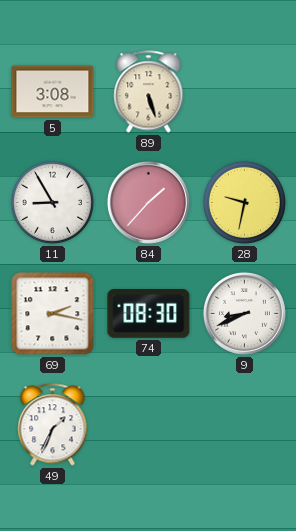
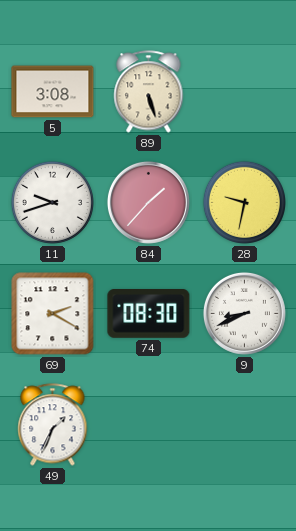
11: 8:55 -> 9:42 (52, 202)
69: 2:17 -> 2:20 (53, 314)
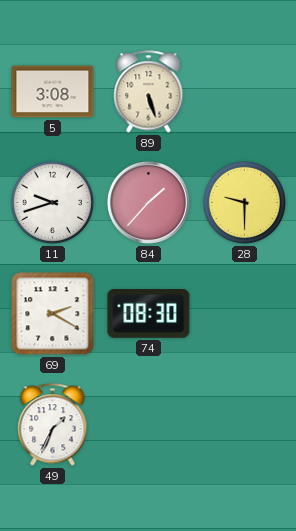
28: 9:32 -> 9:30 (244, 202)
9: 8:41 -> none (244, 313)
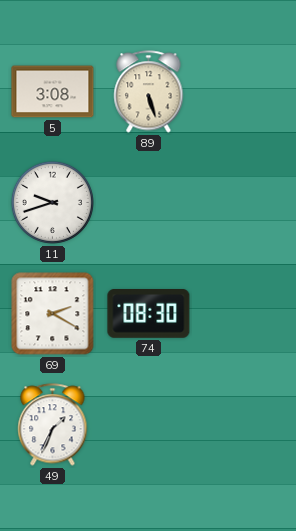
84: 1:37 -> none (148, 202)
28: 9:30 -> none (244, 202)
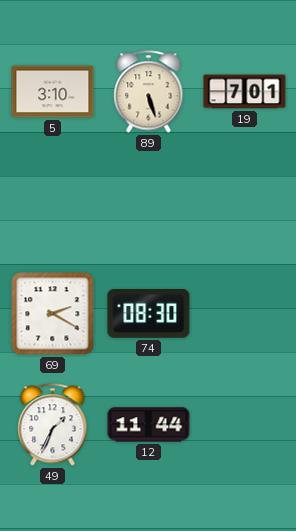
5: 3:08 -> 3:10 (53, 92)
19: none -> 7:01 (245, 92)
11: 9:42 -> none (52, 202)
12: none -> 11:44 (149, 425)
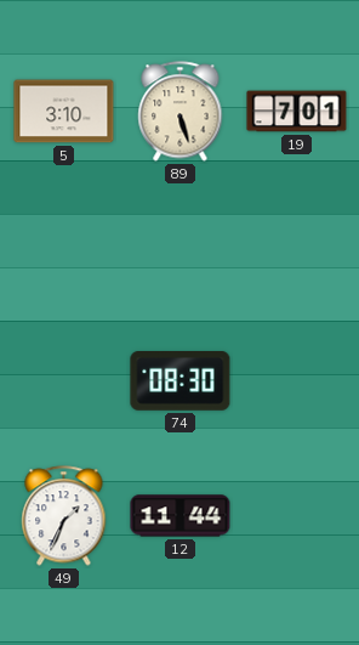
69: 2:20 -> none (53, 314)
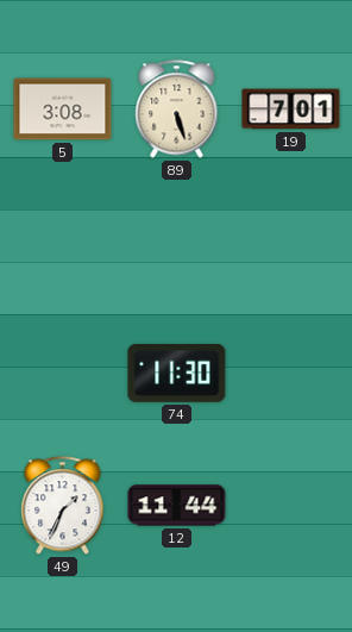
5: 3:10 -> 3:08 (63, 109)
74: 08:30 -> 11:30 (177, 374)
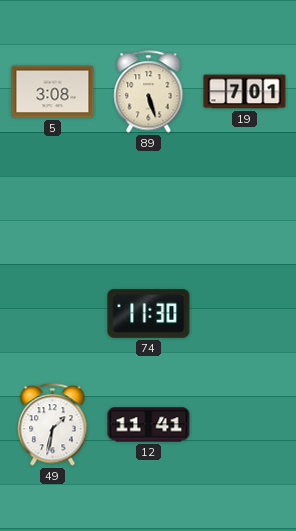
49: 1:34 -> 1:32 (53, 425)
12: 11:44 -> 11:41 (149, 425)
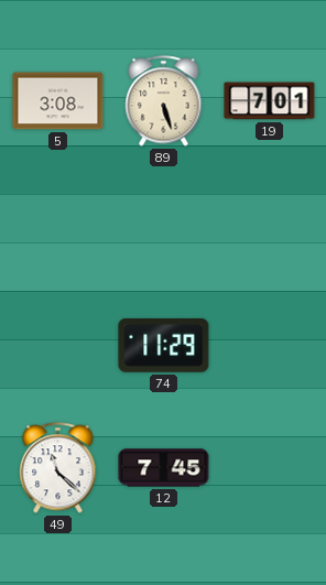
74: 11:30 -> 11:29 (164, 346)
49: 1:32 -> 11:22 (58, 468)
12: 11:41 -> 7:45 (164, 468)
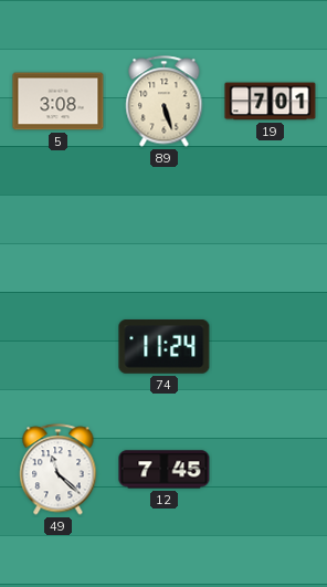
74: 11:29 -> 11:24 (165, 347)
